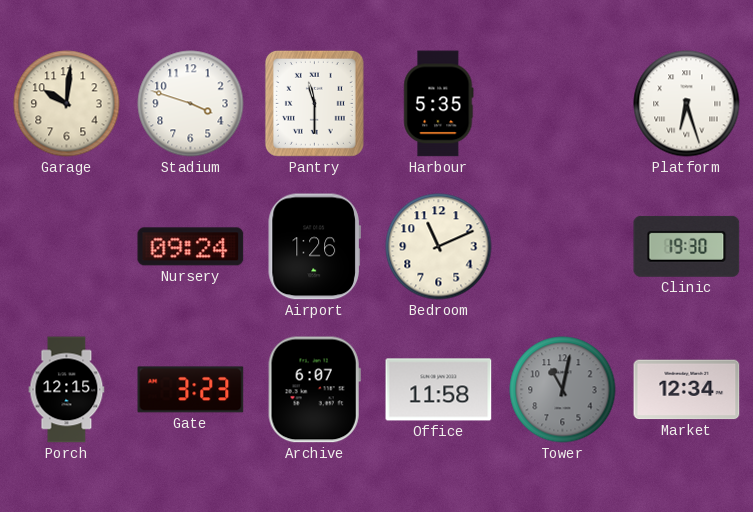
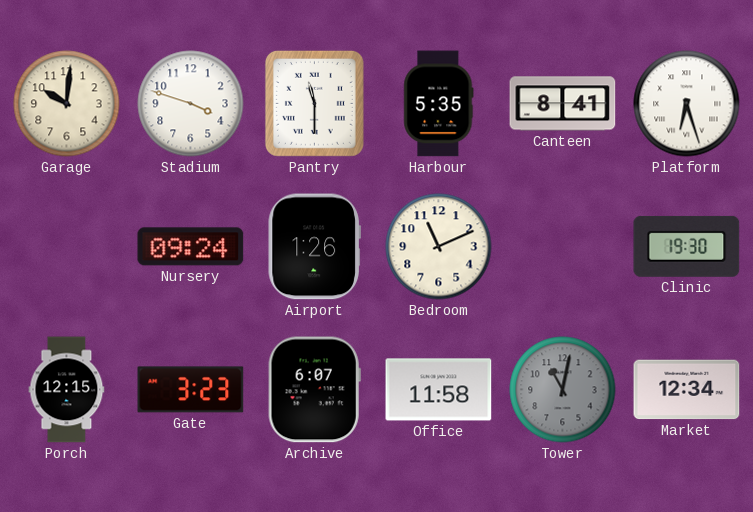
Canteen: none -> 8:41 (563, 104)
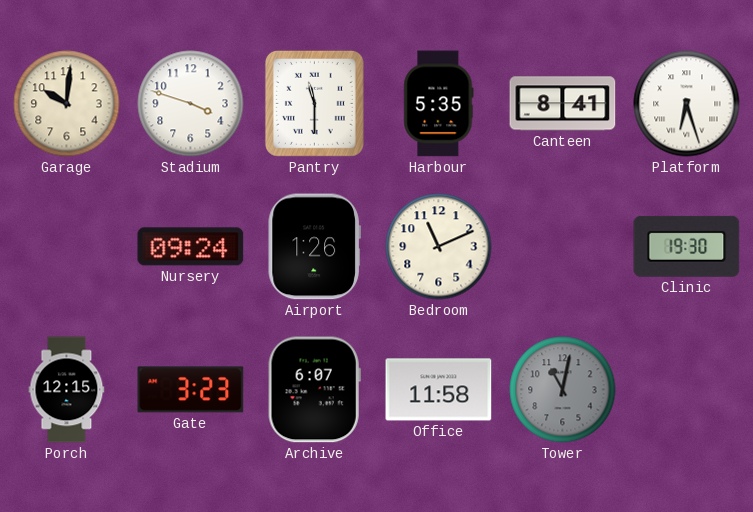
Market: 12:34 -> none (687, 390)
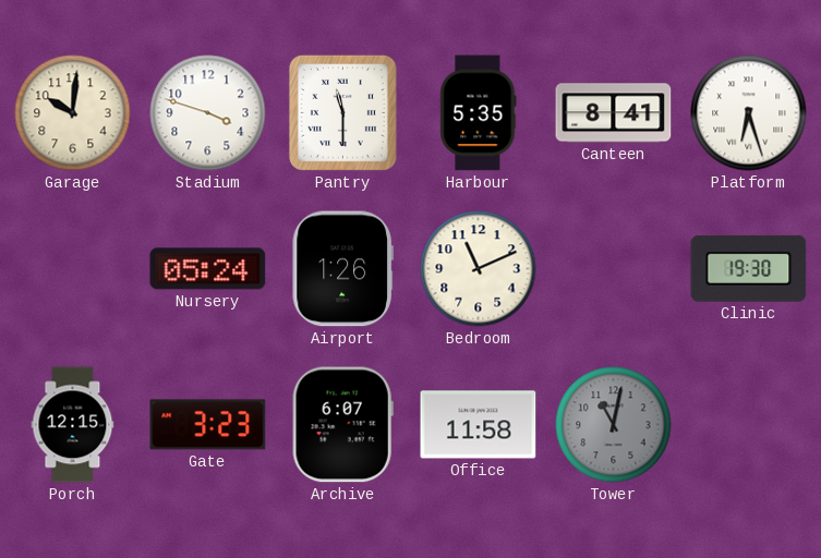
Nursery: 09:24 -> 05:24 (208, 269)
